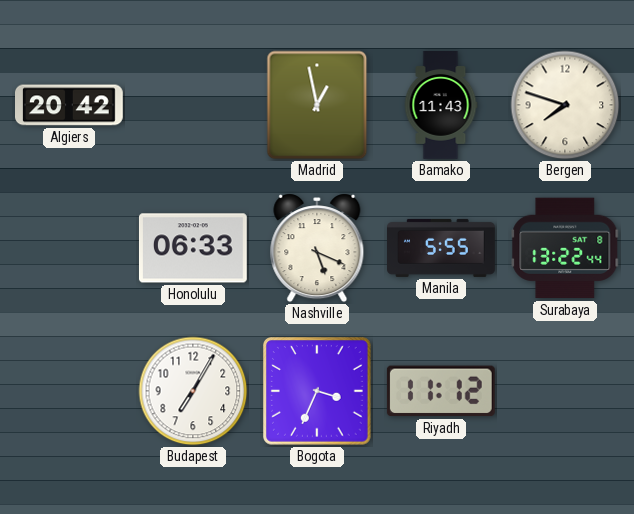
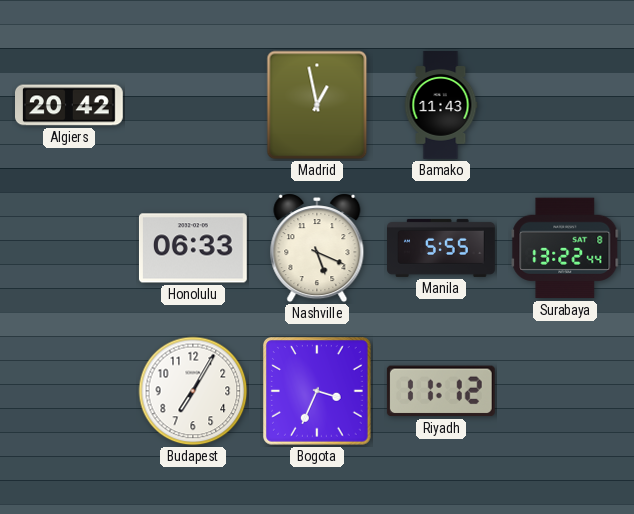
Bergen: 7:48 -> none (565, 105)
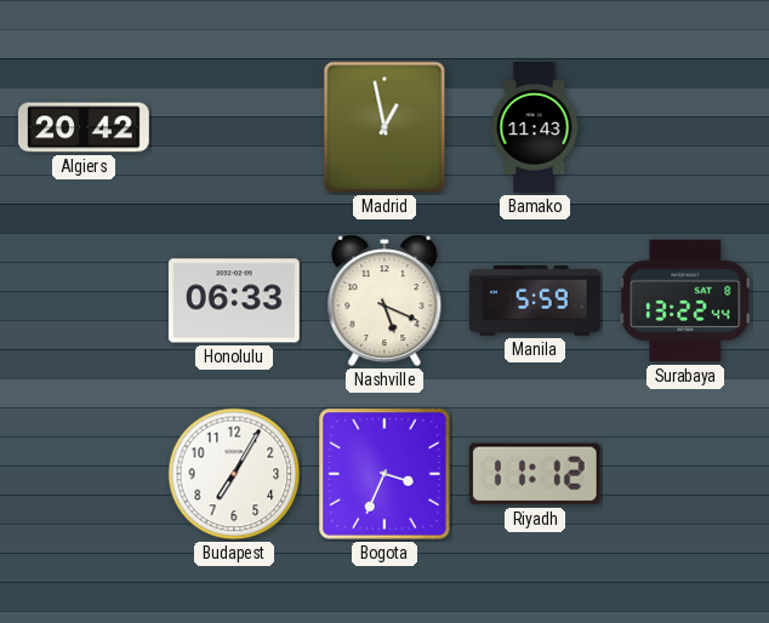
Manila: 5:55 -> 5:59 (536, 301)
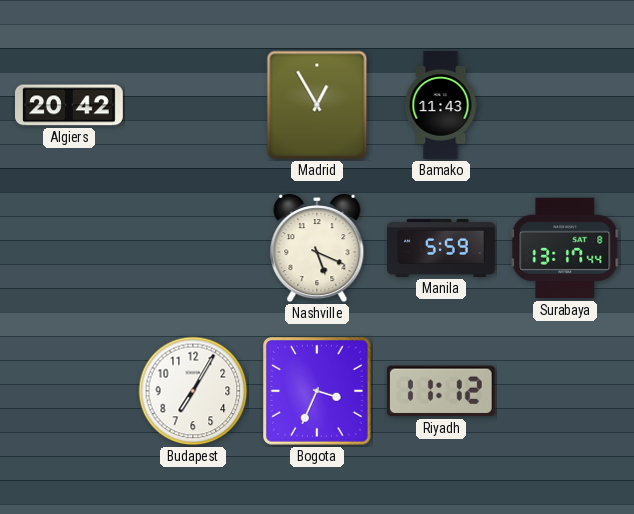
Madrid: 12:58 -> 12:55 (317, 105)
Honolulu: 06:33 -> none (234, 301)
Surabaya: 13:22 -> 13:17 (565, 248)
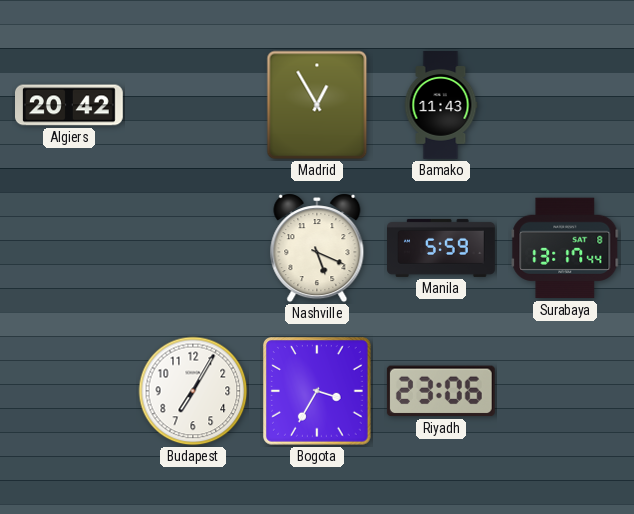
Bogota: 3:34 -> 3:35 (317, 391)
Riyadh: 11:12 -> 23:06 (441, 391)
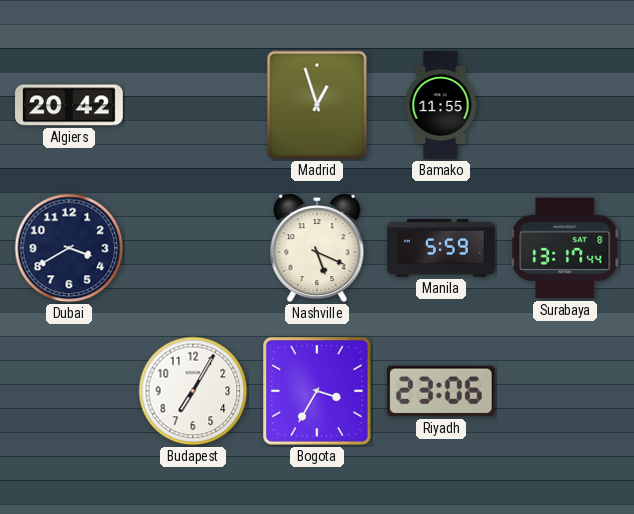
Madrid: 12:55 -> 12:57 (317, 105)
Bamako: 11:43 -> 11:55 (441, 106)
Dubai: none -> 3:40 (69, 248)
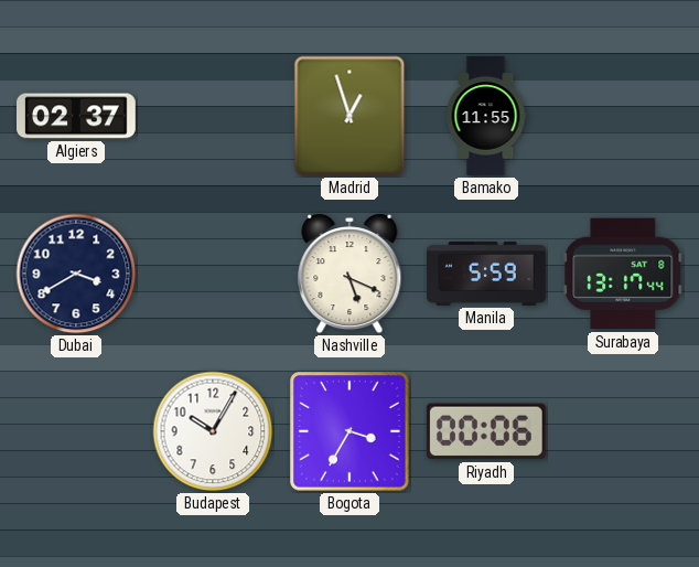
Algiers: 20:42 -> 02:37 (77, 116)
Budapest: 7:05 -> 10:05 (213, 431)
Riyadh: 23:06 -> 00:06 (486, 431)
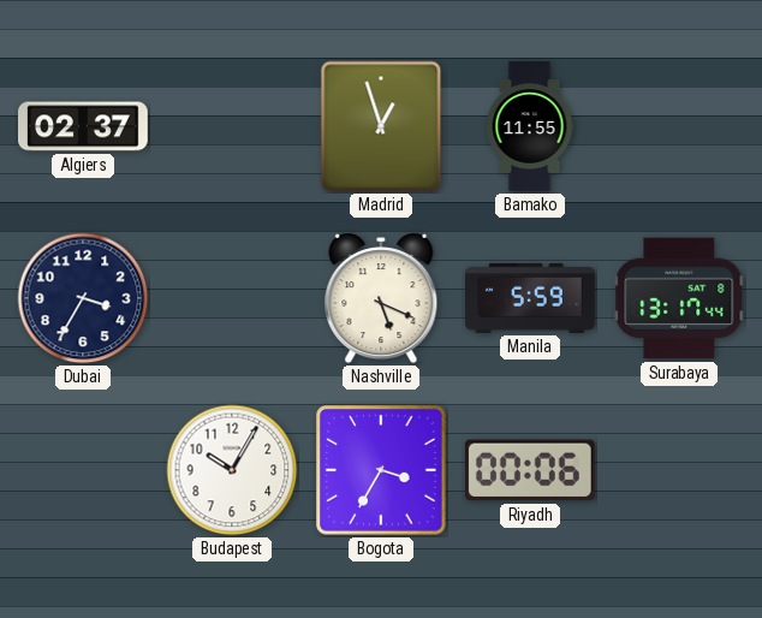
Dubai: 3:40 -> 3:35 (83, 298)
